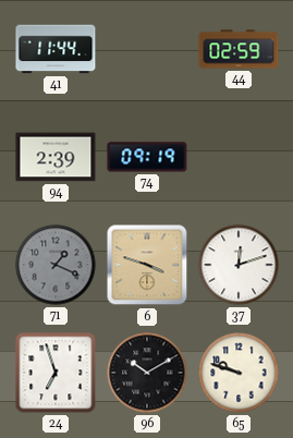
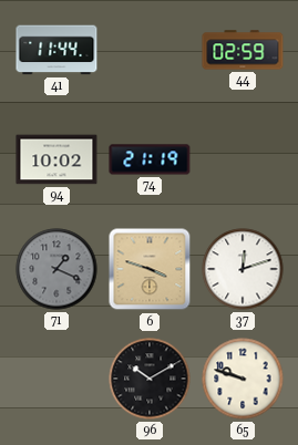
94: 2:39 -> 10:02 (56, 159)
74: 09:19 -> 21:19 (150, 159)
24: 6:57 -> none (56, 373)
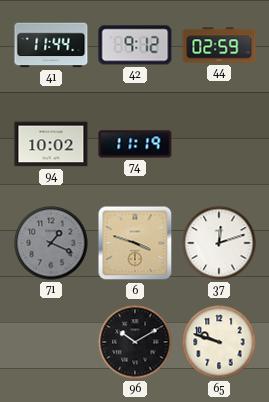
42: none -> 9:12 (135, 45)
74: 21:19 -> 11:19 (135, 144)
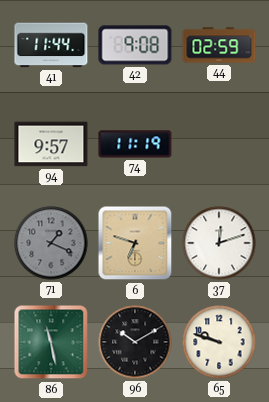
42: 9:12 -> 9:08 (135, 45)
94: 10:02 -> 9:57 (51, 144)
6: 3:48 -> 6:48 (135, 243)
86: none -> 11:28 (51, 342)
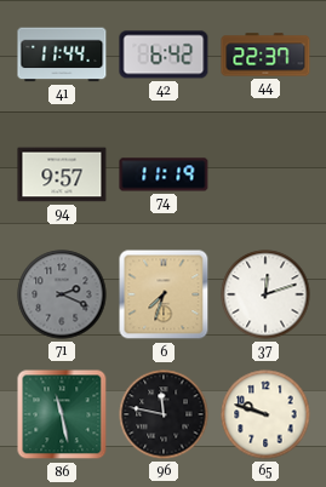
42: 9:08 -> 6:42 (164, 55)
44: 02:59 -> 22:37 (265, 55)
71: 1:19 -> 2:19 (62, 294)
6: 6:48 -> 7:33 (164, 294)
96: 10:10 -> 11:47 (164, 414)
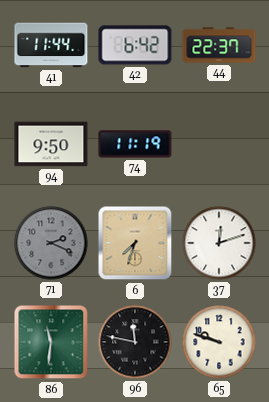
94: 9:57 -> 9:50 (51, 144)
86: 11:28 -> 11:31 (51, 342)
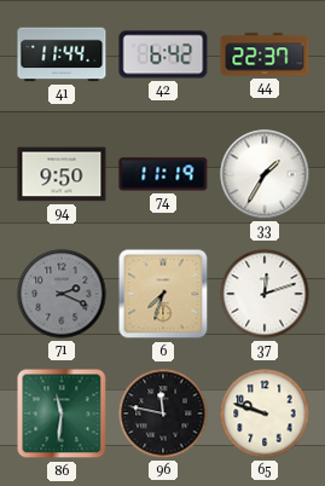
33: none -> 1:35 (265, 174)
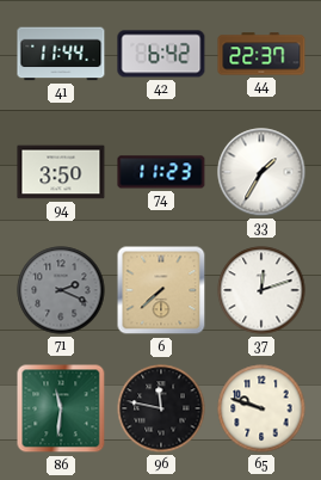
94: 9:50 -> 3:50 (61, 172)
74: 11:19 -> 11:23 (161, 172)
6: 7:33 -> 7:38 (161, 290)
